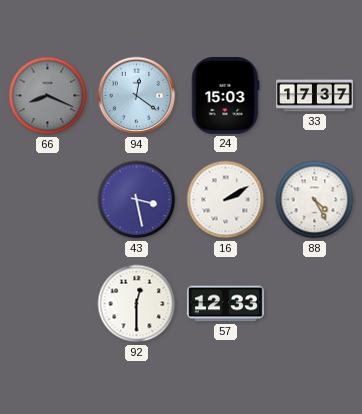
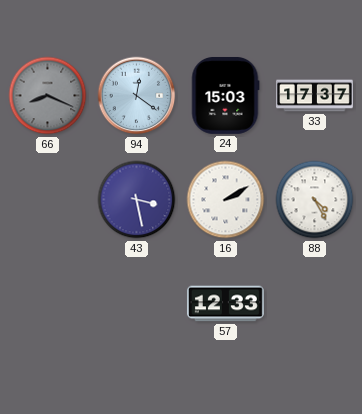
92: 12:30 -> none (137, 304)
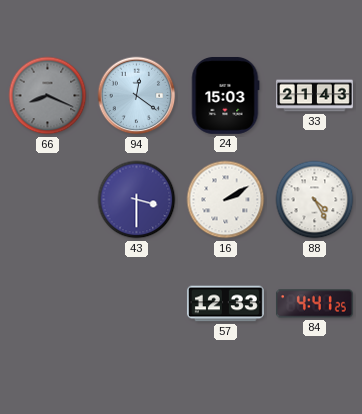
33: 17:37 -> 21:43 (315, 96)
43: 3:28 -> 3:30 (137, 200)
84: none -> 4:41 (314, 304)
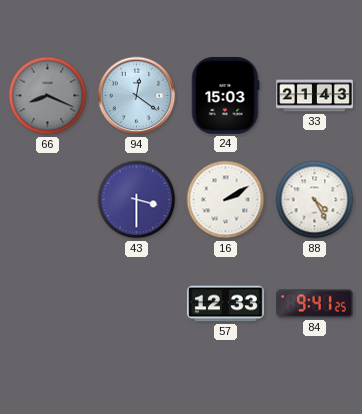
84: 4:41 -> 9:41 (314, 304)
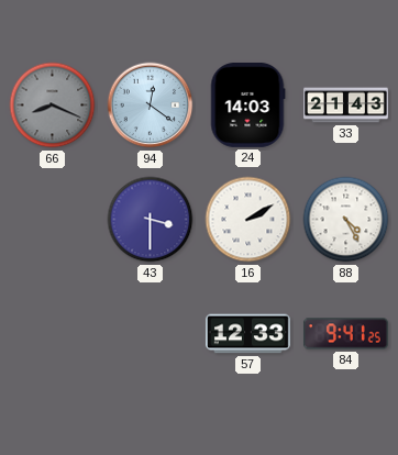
24: 15:03 -> 14:03 (247, 104)
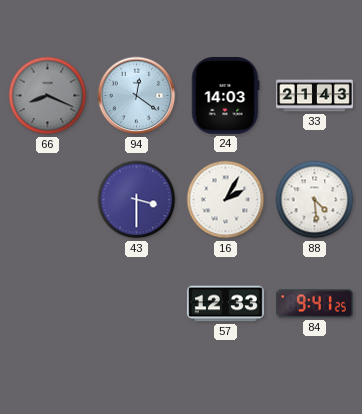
16: 2:10 -> 2:05 (226, 200)
88: 4:25 -> 4:29 (315, 200)
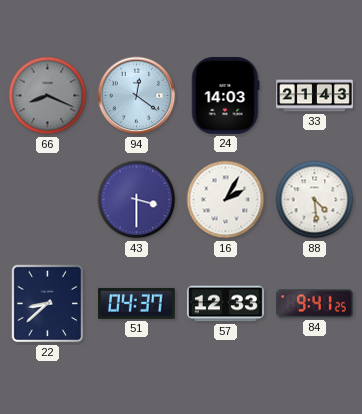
22: none -> 8:38 (48, 304)
51: none -> 04:37 (136, 303)
